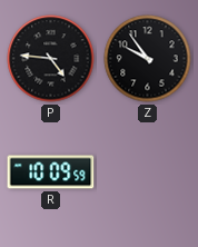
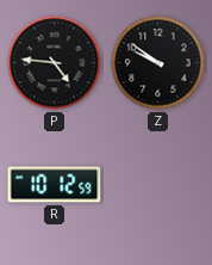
Z: 9:54 -> 9:51 (158, 63)
R: 10:09 -> 10:12 (55, 185)
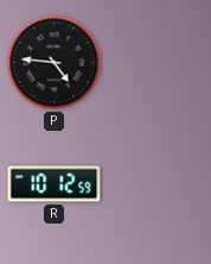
Z: 9:51 -> none (158, 63)
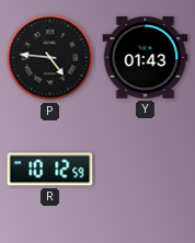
Y: none -> 01:43 (146, 58)
